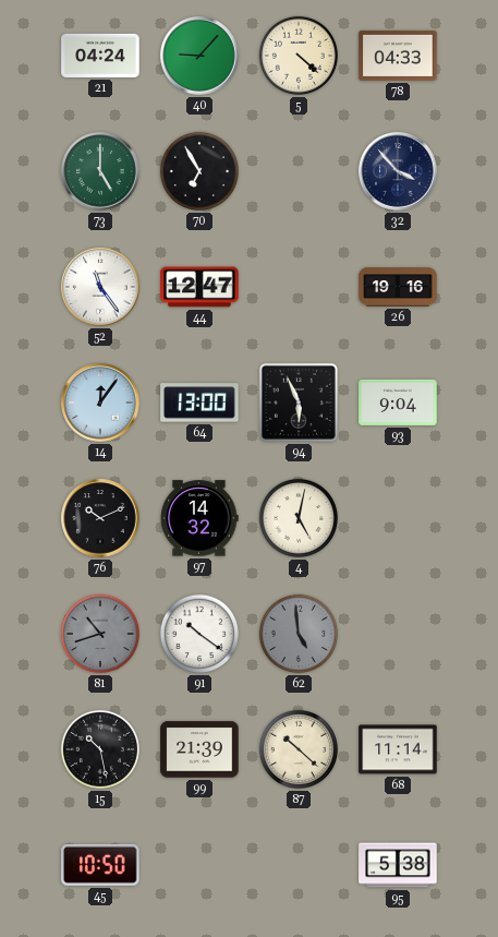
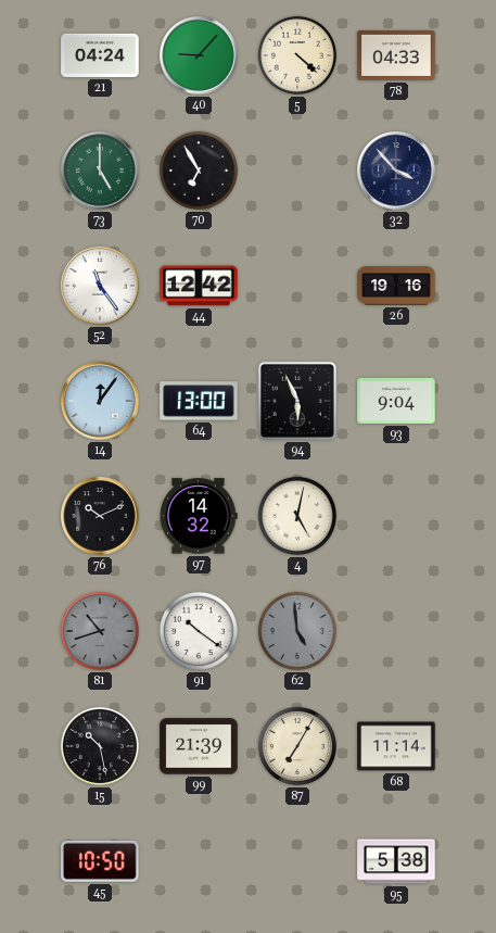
44: 12:47 -> 12:42 (199, 286)
87: 10:22 -> 7:05 (297, 746)
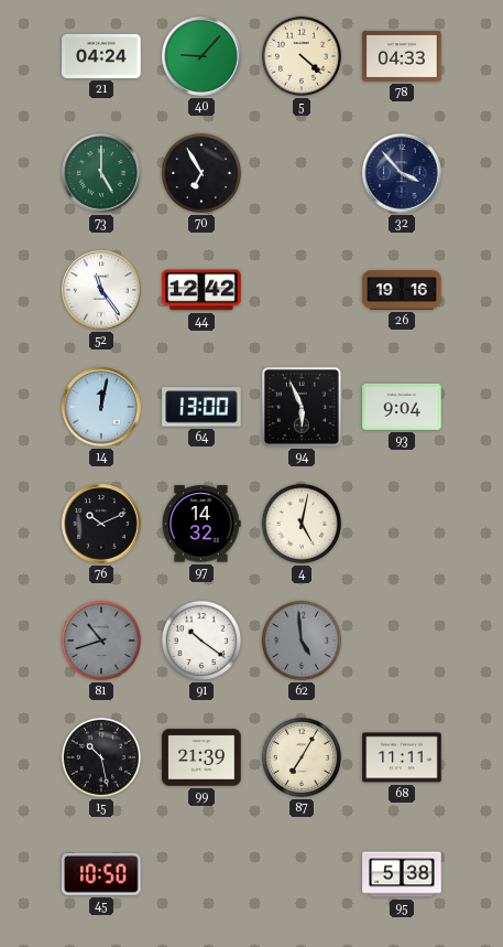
14: 12:06 -> 12:02 (101, 407)
68: 11:14 -> 11:11 (402, 757)
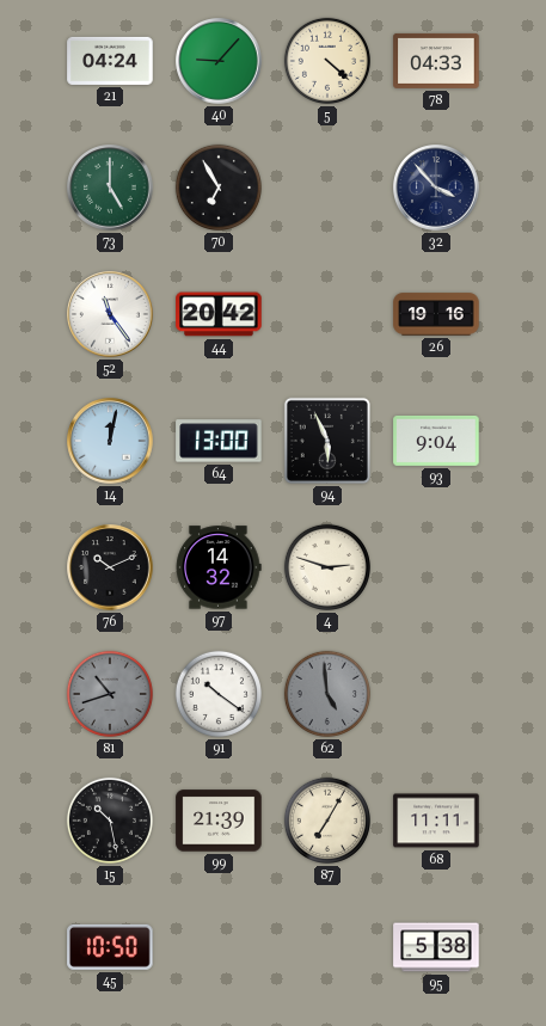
44: 12:42 -> 20:42 (219, 314)
4: 5:02 -> 2:48 (327, 567)
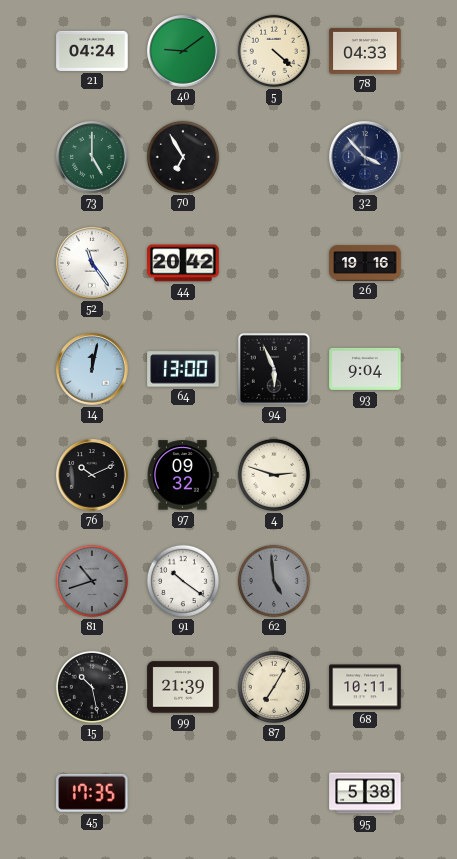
40: 9:07 -> 9:09 (183, 51)
97: 14:32 -> 09:32 (183, 475)
68: 11:11 -> 10:11 (365, 687)
45: 10:50 -> 17:35 (92, 793)
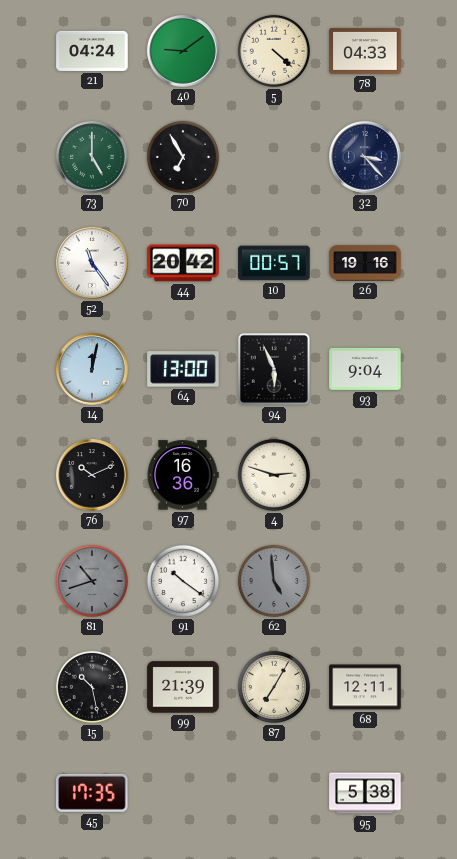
32: 3:53 -> 3:23 (365, 157)
10: none -> 00:57 (274, 263)
97: 09:32 -> 16:36 (183, 475)
68: 10:11 -> 12:11 (365, 687)
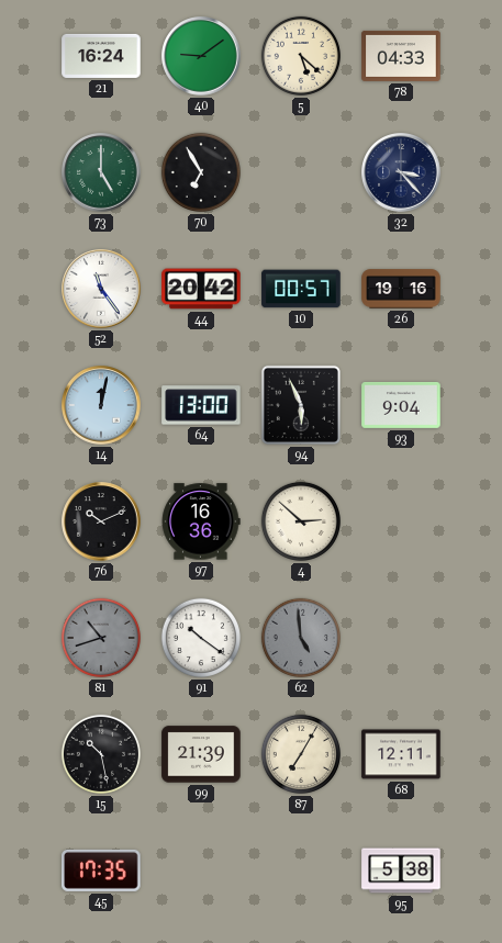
21: 04:24 -> 16:24 (101, 56)
5: 4:22 -> 5:22 (301, 56)
4: 2:48 -> 2:52 (301, 521)
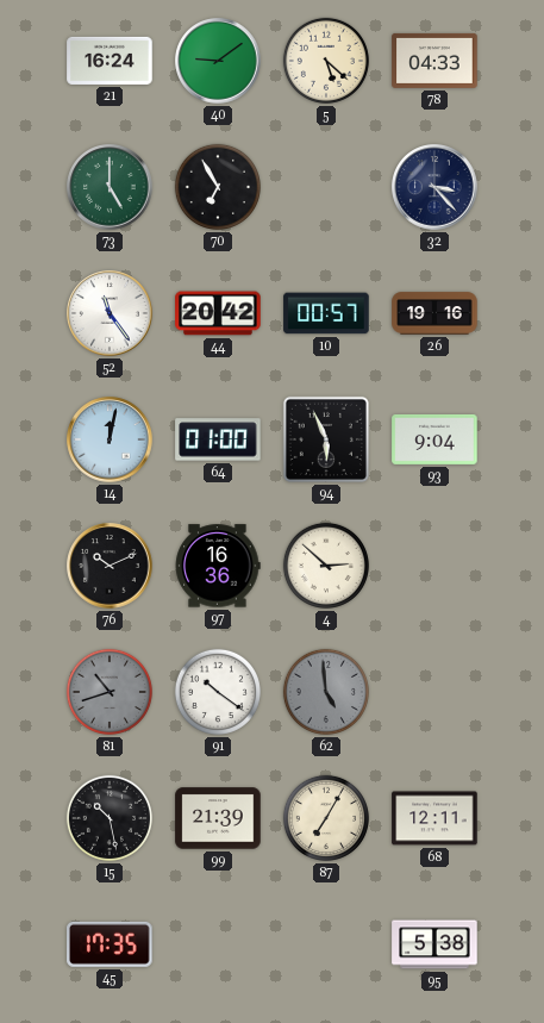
64: 13:00 -> 01:00 (218, 439)
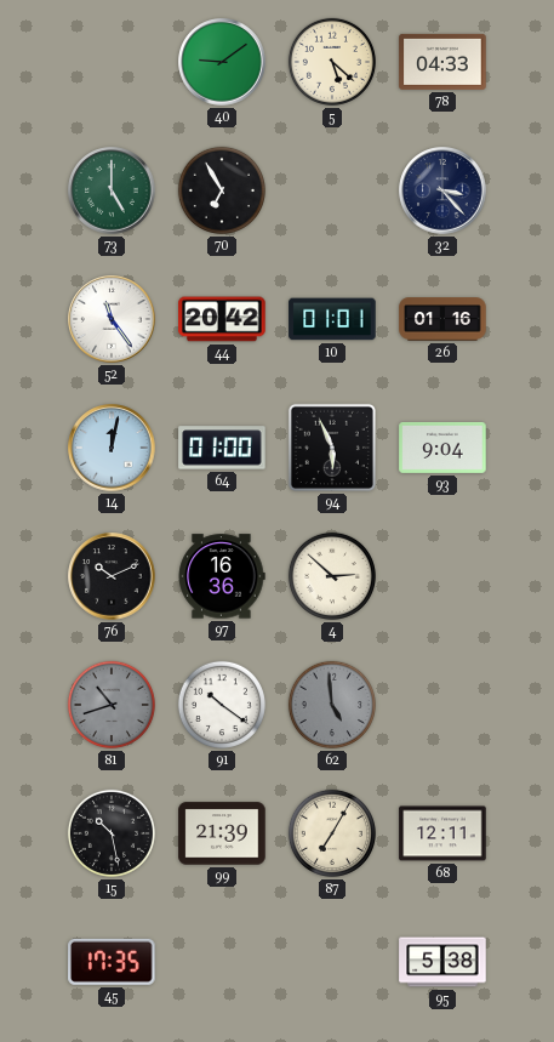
21: 16:24 -> none (110, 61)
10: 00:57 -> 01:01 (332, 319)
26: 19:16 -> 01:16 (442, 319)
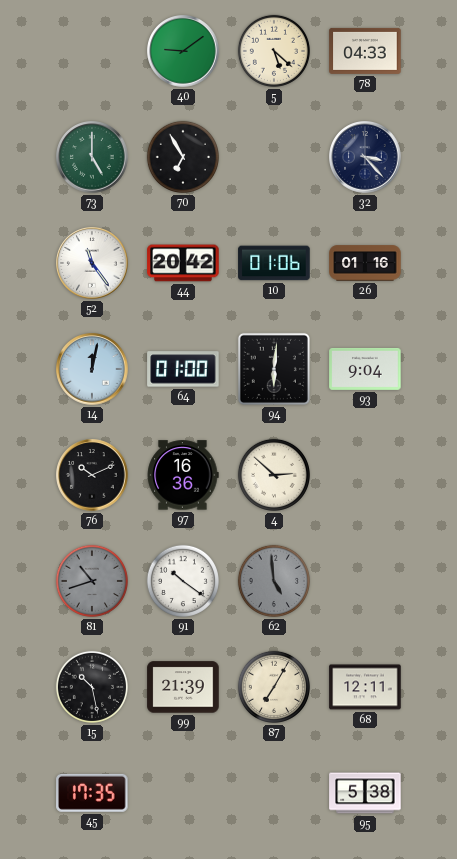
10: 01:01 -> 01:06 (274, 263)
94: 5:56 -> 6:01 (274, 369)
